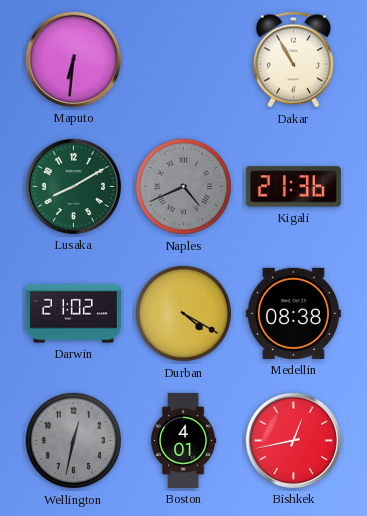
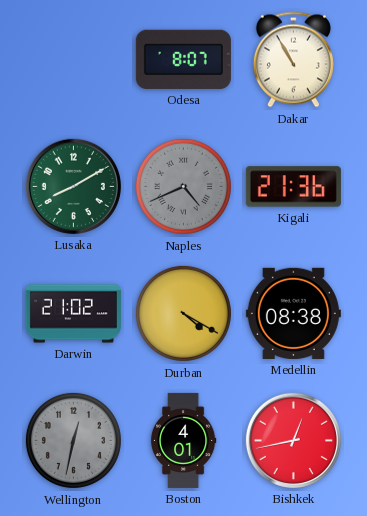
Maputo: 6:31 -> none (73, 59)
Odesa: none -> 8:07 (183, 59)
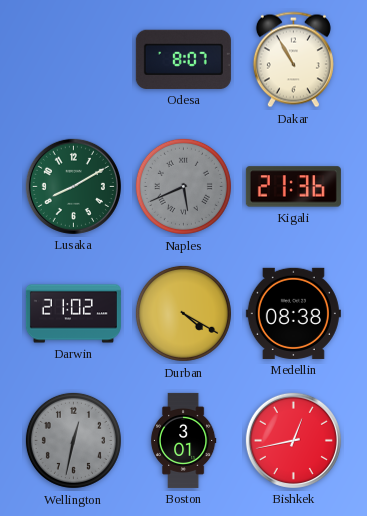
Naples: 4:41 -> 5:41 (183, 186)
Boston: 4:01 -> 3:01 (183, 440)
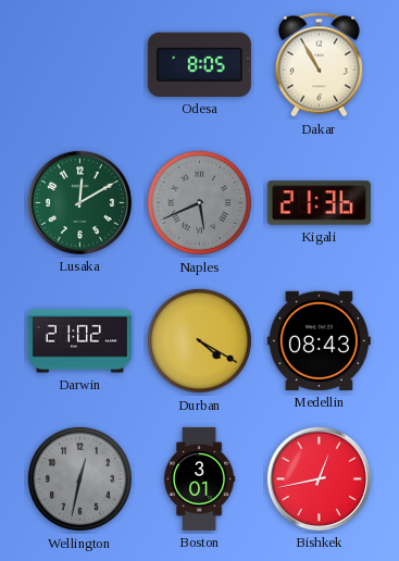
Odesa: 8:07 -> 8:05 (199, 64)
Lusaka: 8:10 -> 12:10 (79, 202)
Medellin: 08:38 -> 08:43 (319, 340)
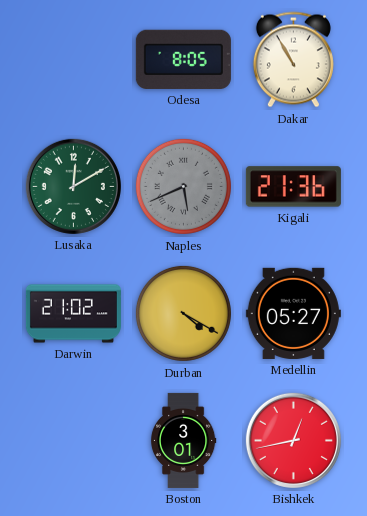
Medellin: 08:43 -> 05:27 (293, 313)
Wellington: 12:32 -> none (79, 478)
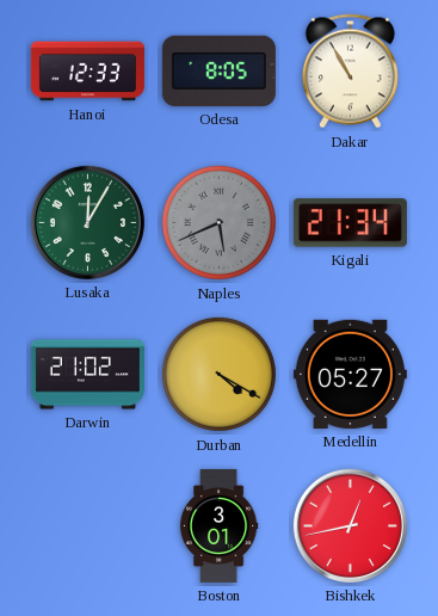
Hanoi: none -> 12:33 (87, 72)
Lusaka: 12:10 -> 12:05 (87, 222)
Kigali: 21:36 -> 21:34 (350, 223)
